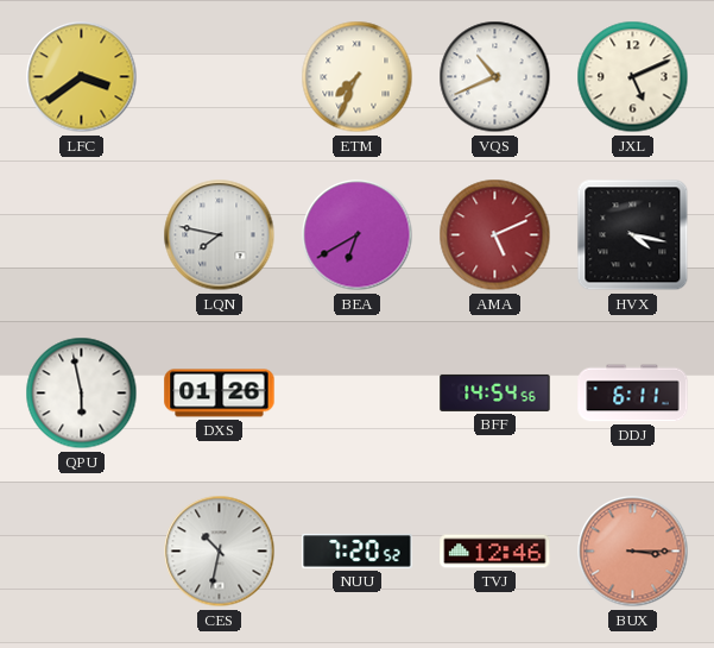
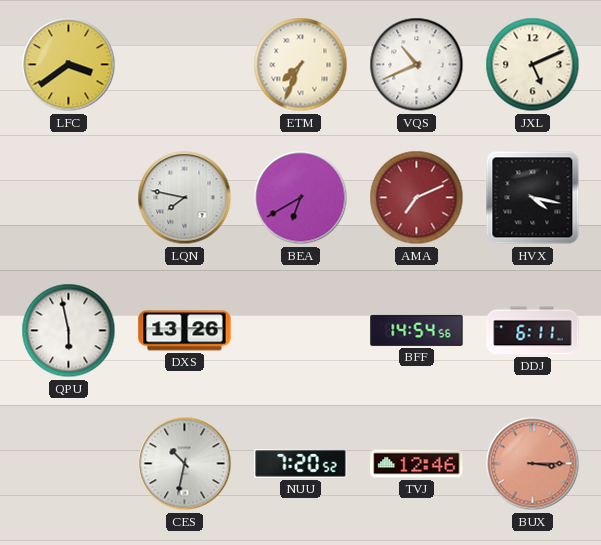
AMA: 5:11 -> 7:11 (417, 198)
DXS: 01:26 -> 13:26 (185, 331)
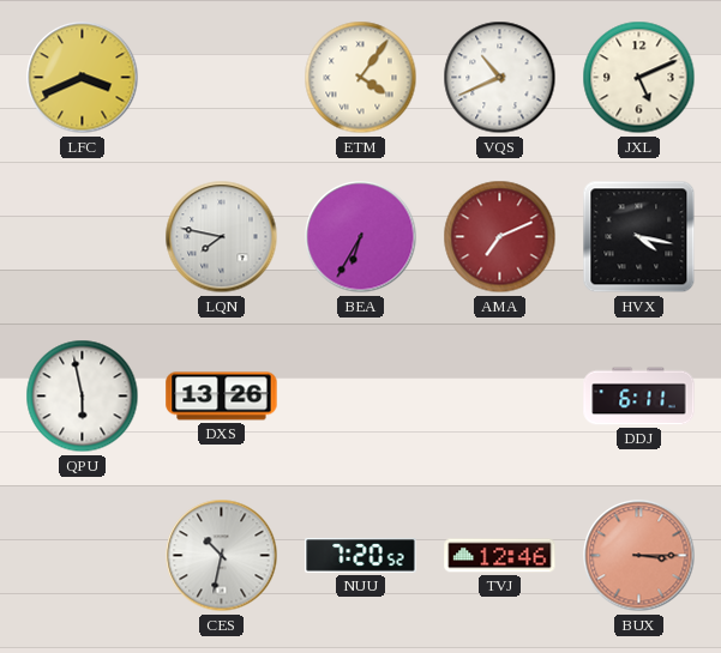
LFC: 3:39 -> 3:41 (83, 78)
ETM: 7:34 -> 4:06 (361, 78)
BEA: 6:40 -> 6:35 (361, 237)
BFF: 14:54 -> none (417, 330)
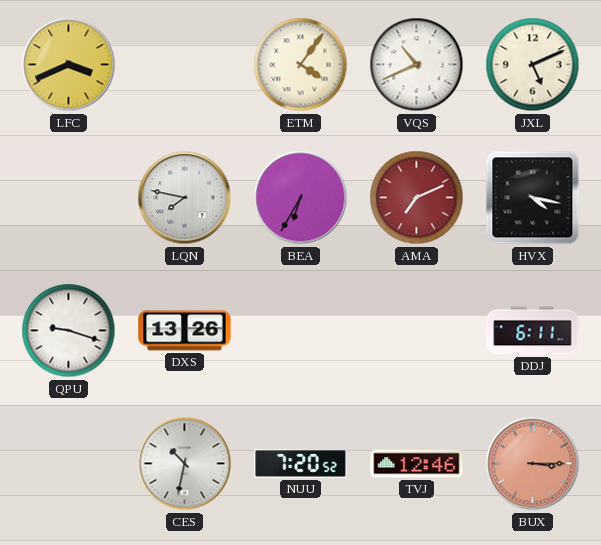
QPU: 5:58 -> 9:18 (69, 331)
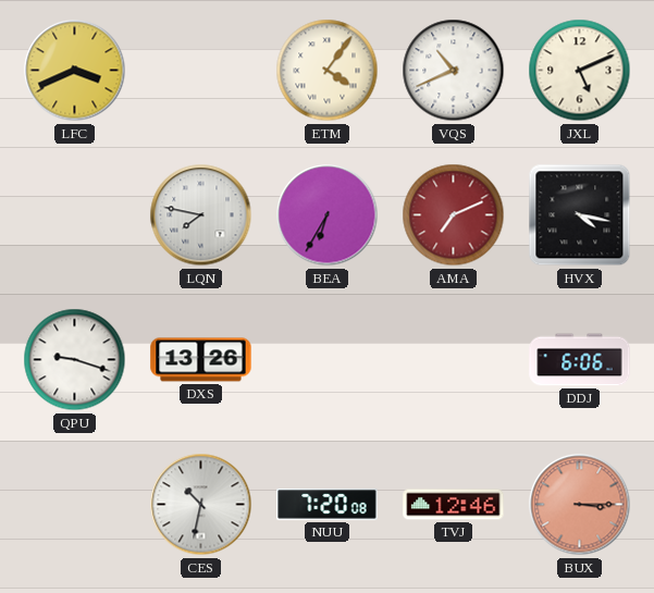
DDJ: 6:11 -> 6:06 (580, 360)
NUU: 7:20:52 -> 7:20:08 (328, 505)
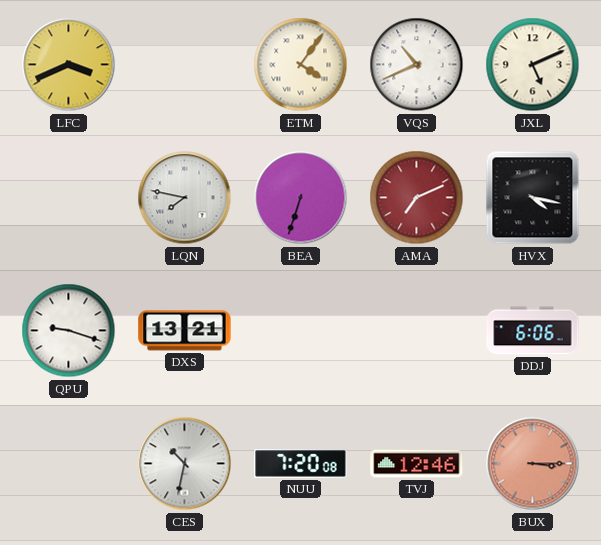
BEA: 6:35 -> 6:33 (301, 198)
DXS: 13:26 -> 13:21 (185, 331)
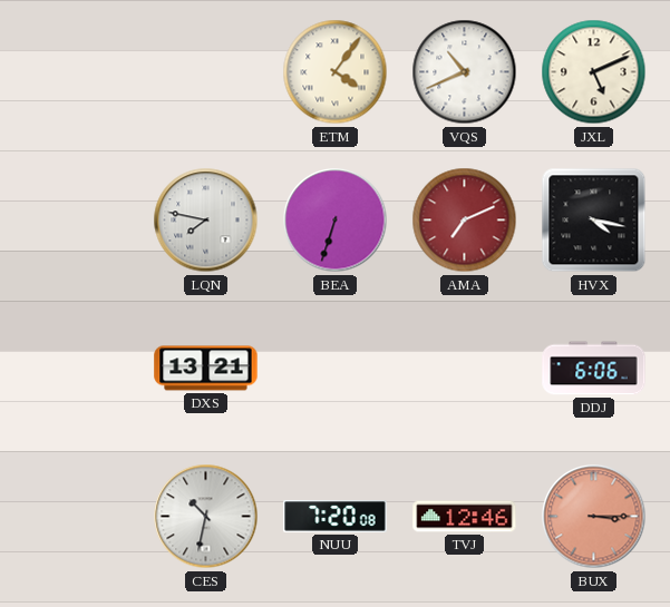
LFC: 3:41 -> none (69, 65)
QPU: 9:18 -> none (69, 331)
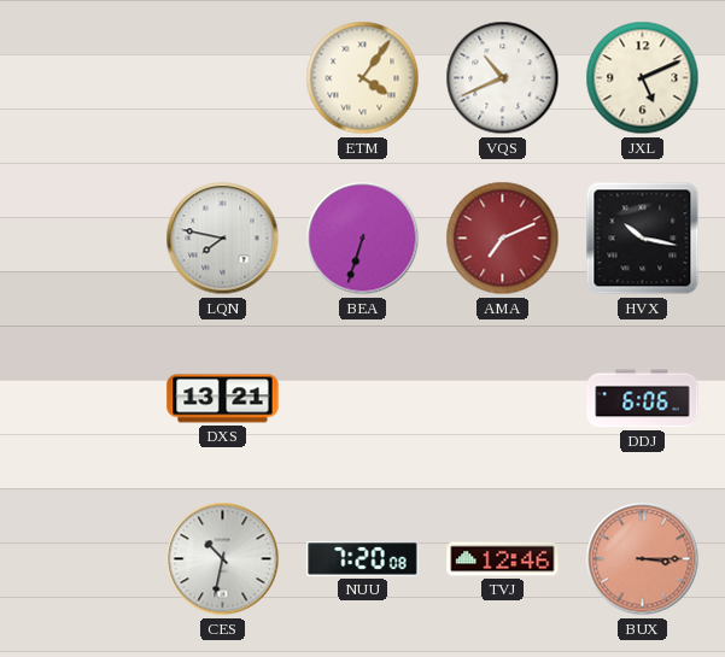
HVX: 4:17 -> 10:17 (643, 239)
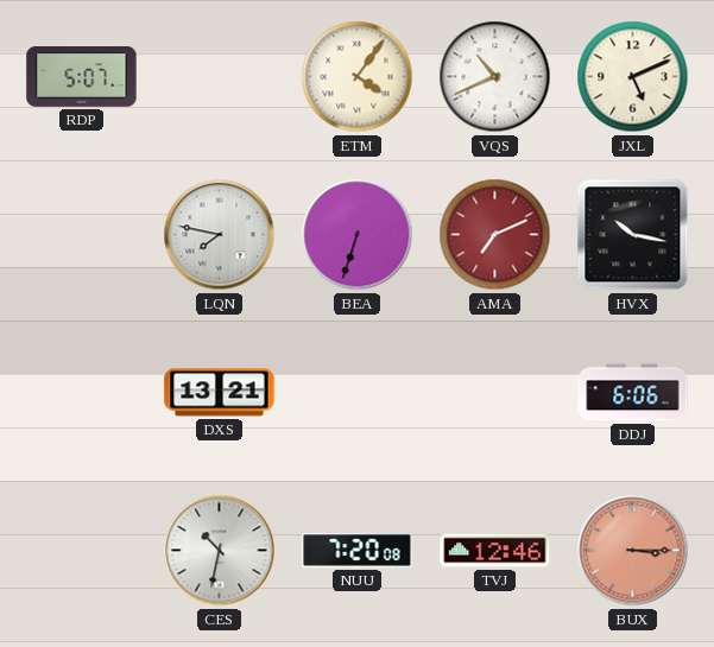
RDP: none -> 5:07 (82, 77)
